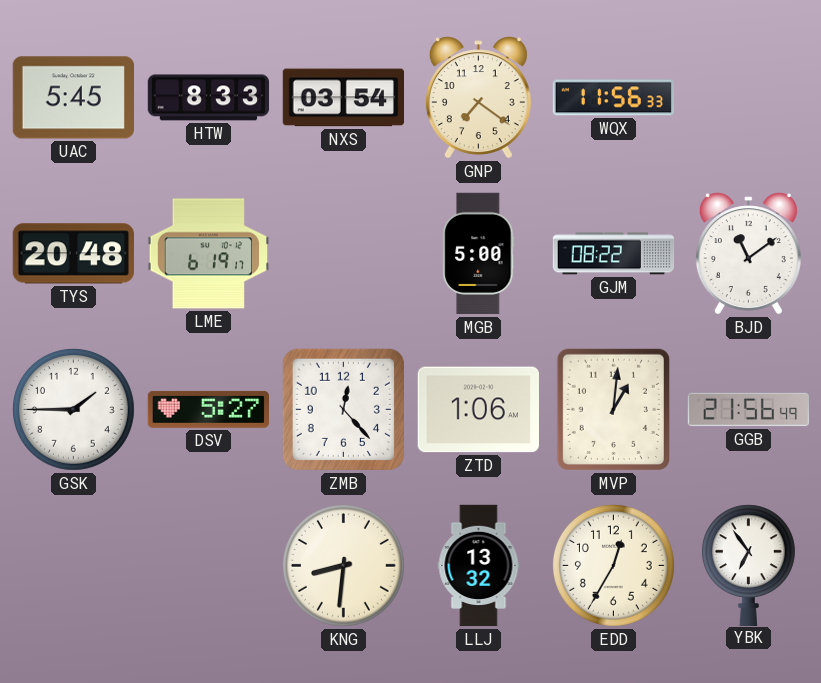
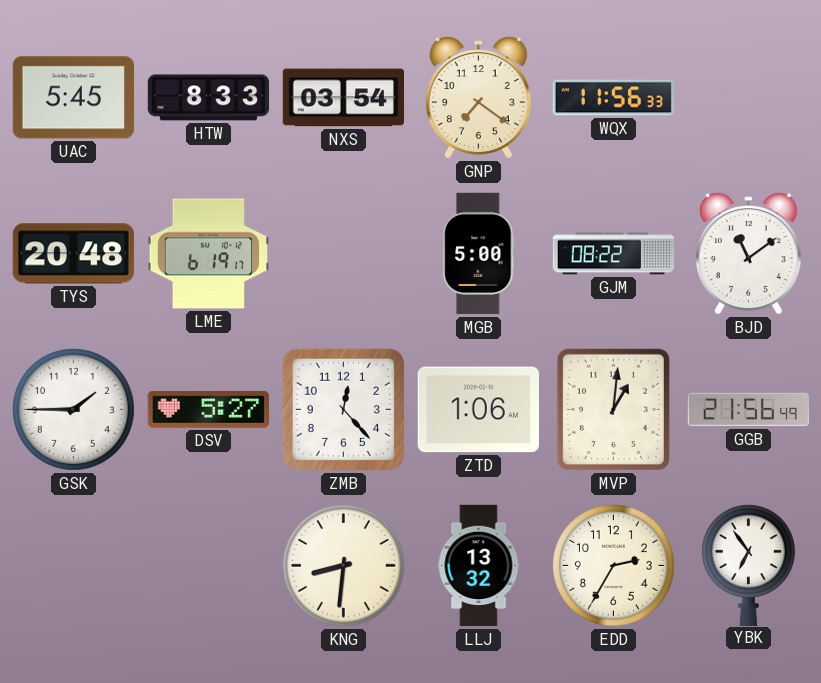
EDD: 12:35 -> 2:35 (613, 565)
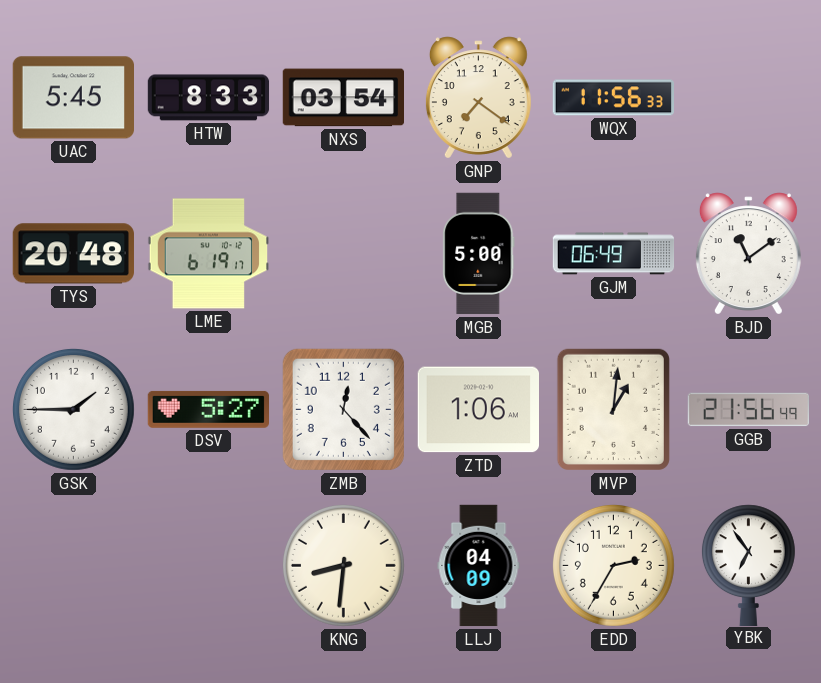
GJM: 08:22 -> 06:49 (614, 254)
LLJ: 13:32 -> 04:09 (479, 566)
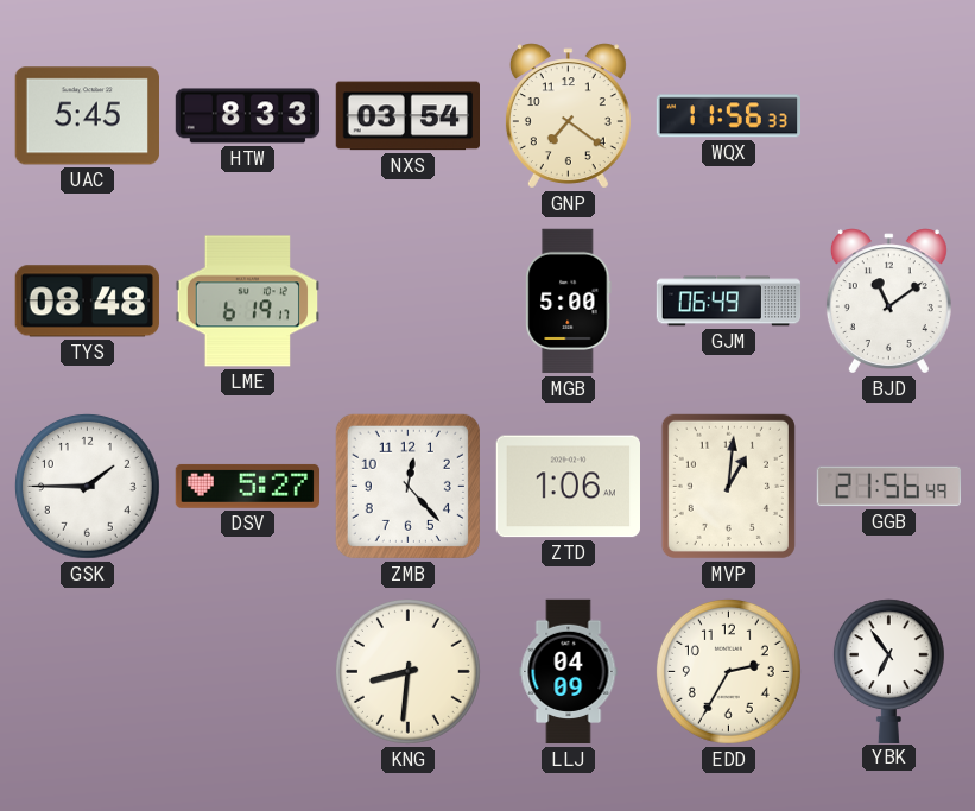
TYS: 20:48 -> 08:48 (87, 302)
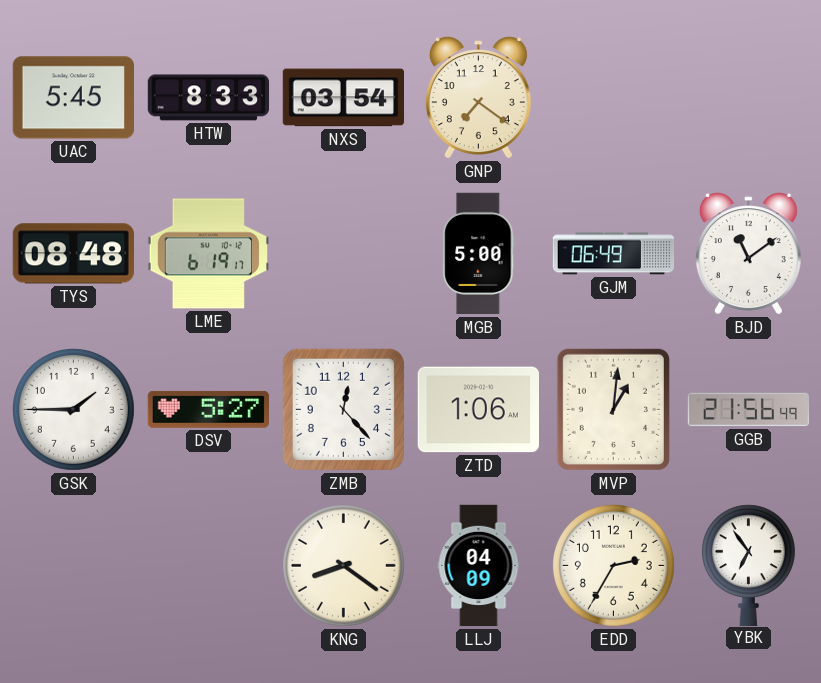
WQX: 11:56 -> none (728, 116)
KNG: 8:31 -> 8:21 (343, 565)
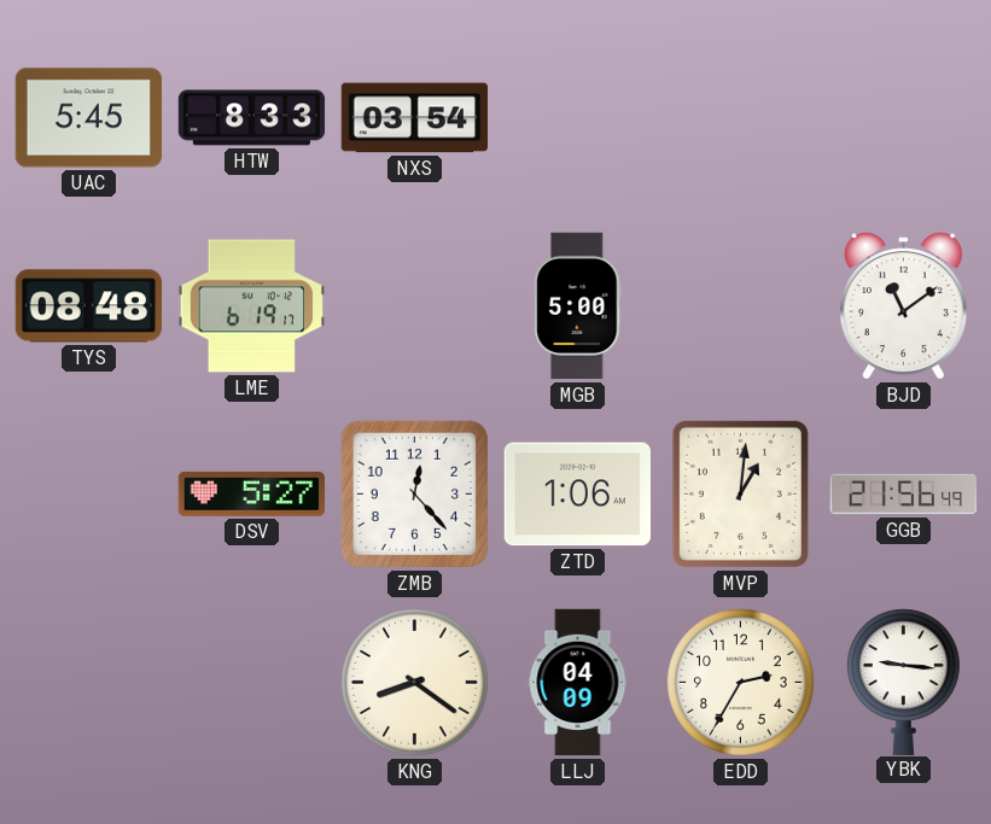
GNP: 7:21 -> none (478, 98)
GJM: 06:49 -> none (614, 254)
GSK: 1:45 -> none (73, 409)
YBK: 6:54 -> 9:16 (903, 682)
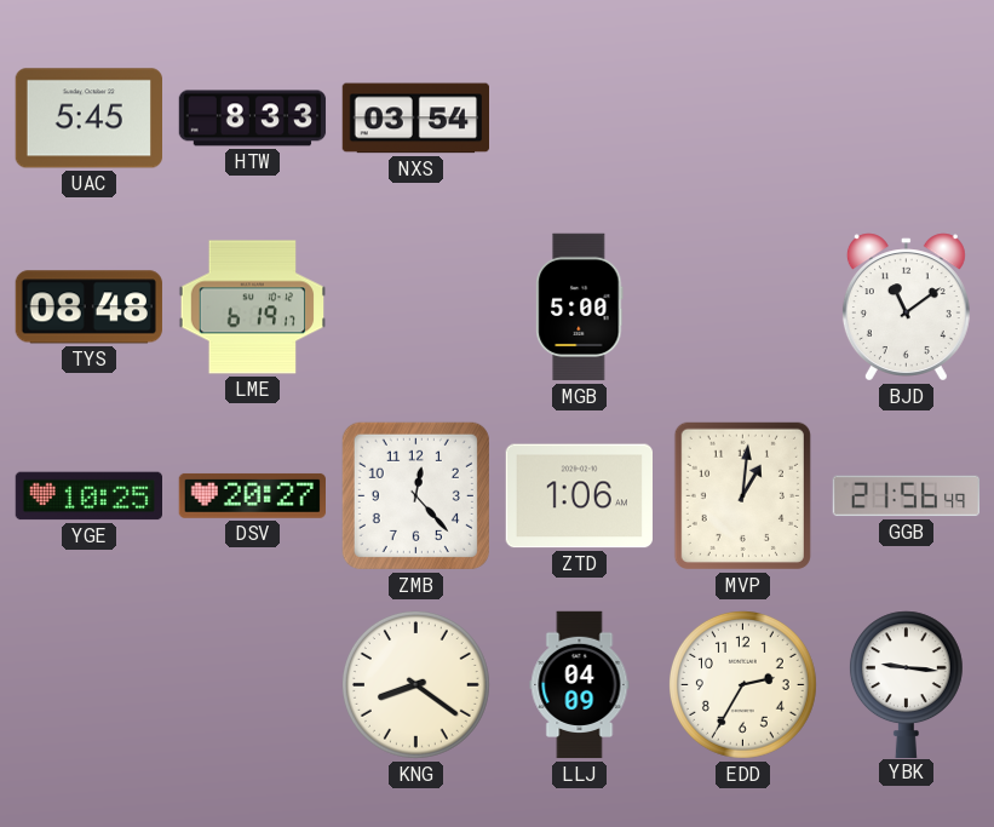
YGE: none -> 10:25 (88, 496)
DSV: 5:27 -> 20:27 (252, 495)
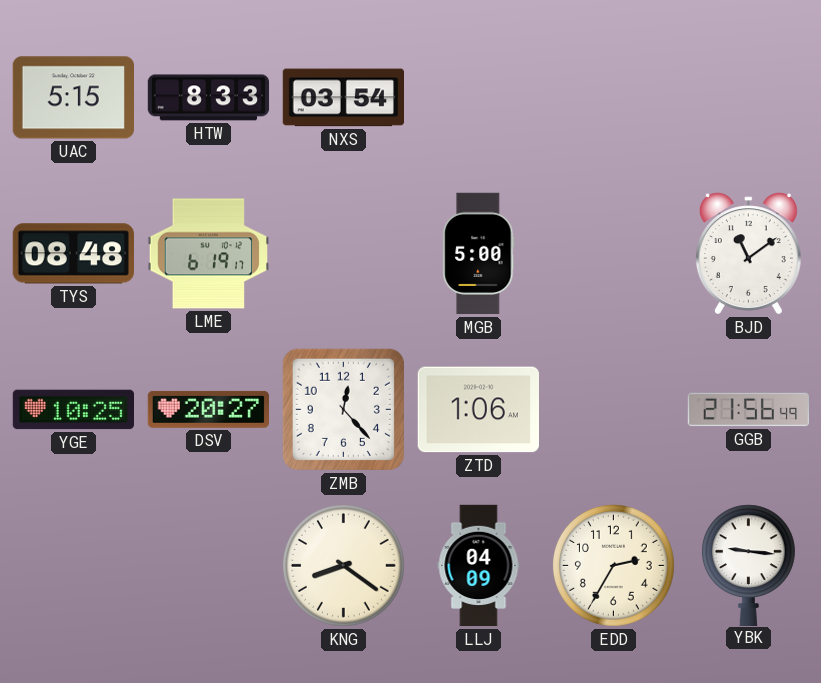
UAC: 5:45 -> 5:15 (73, 98)
MVP: 1:01 -> none (742, 495)
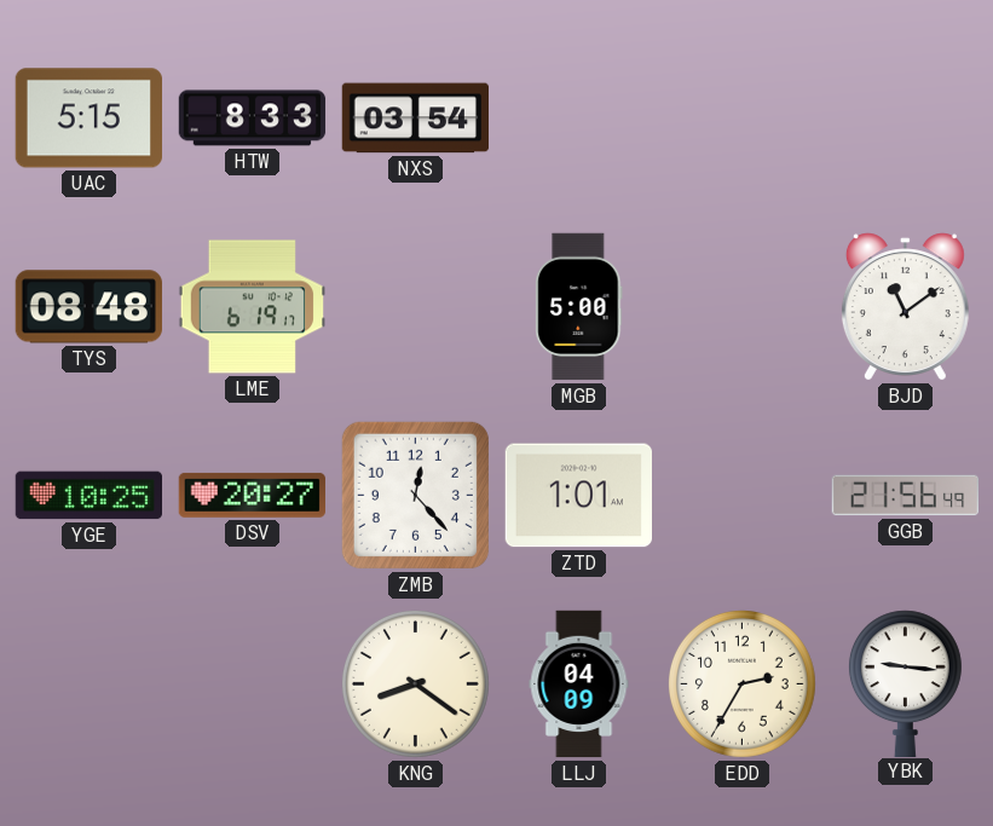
ZTD: 1:06 -> 1:01 (578, 496)
